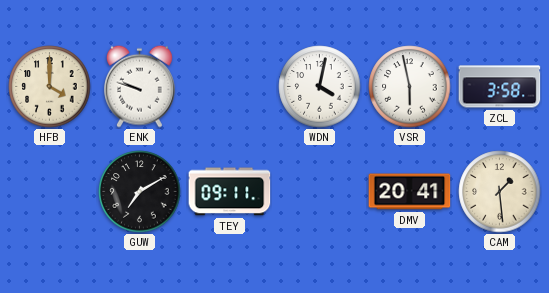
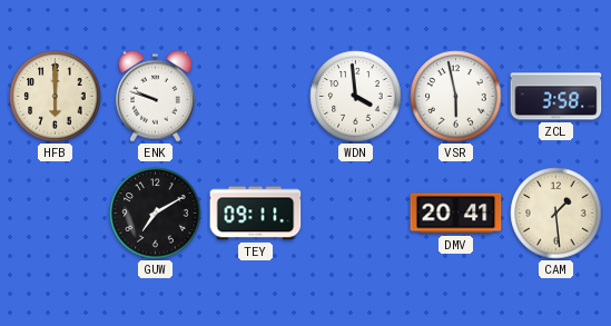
HFB: 4:00 -> 6:00 (56, 97)
WDN: 4:02 -> 3:59 (356, 97)
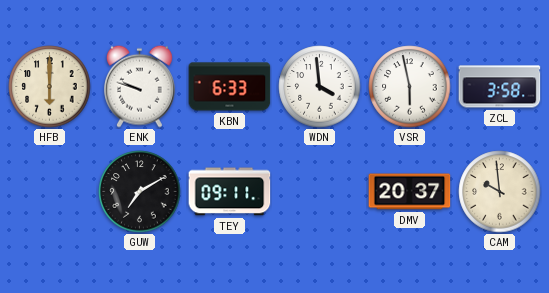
KBN: none -> 6:33 (230, 87)
DMV: 20:41 -> 20:37 (410, 192)
CAM: 1:29 -> 9:59 (500, 192)
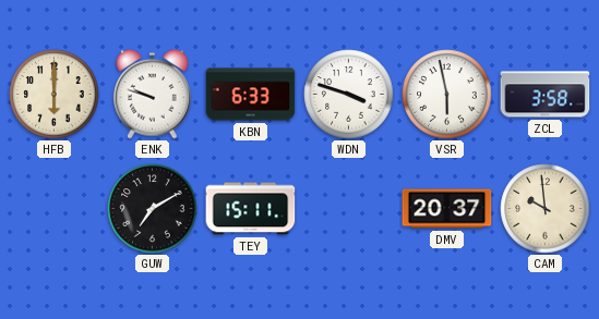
WDN: 3:59 -> 3:48 (349, 95)
TEY: 09:11 -> 15:11 (251, 209)
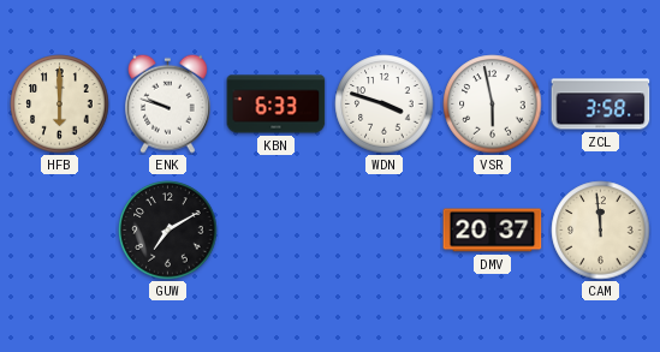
TEY: 15:11 -> none (251, 209)
CAM: 9:59 -> 11:59 (601, 231)
